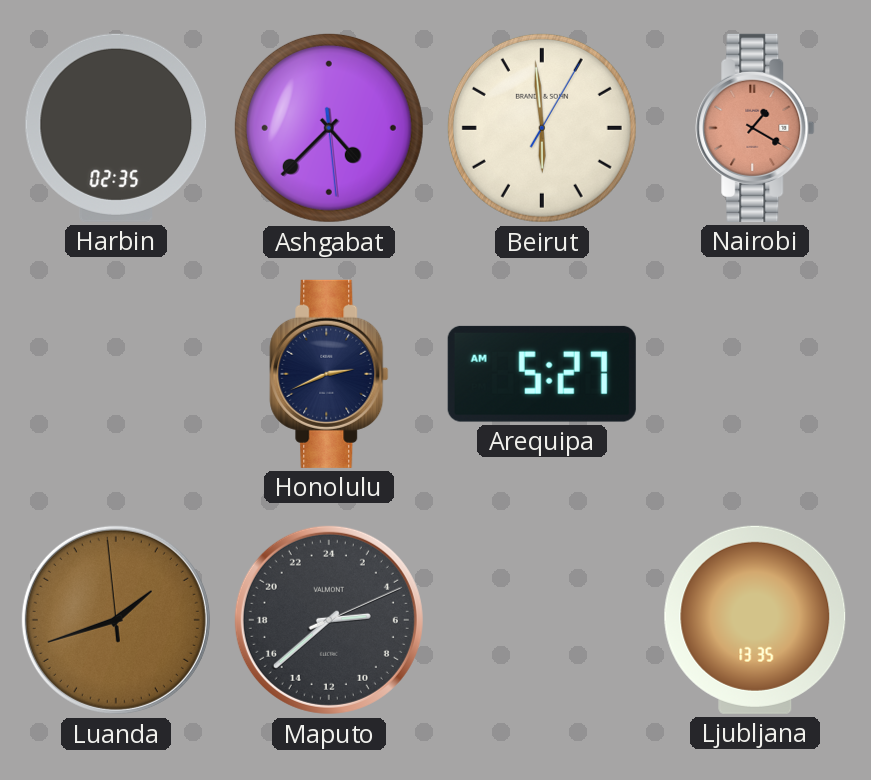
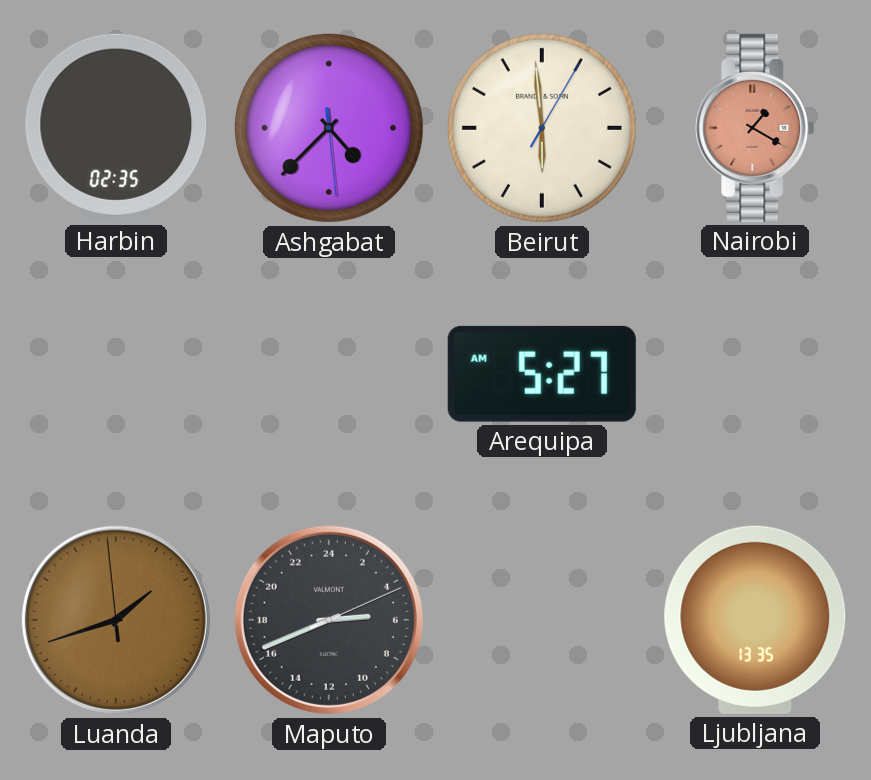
Honolulu: 2:41 -> none (329, 374)
Maputo: 5:38 -> 5:41 (329, 620)
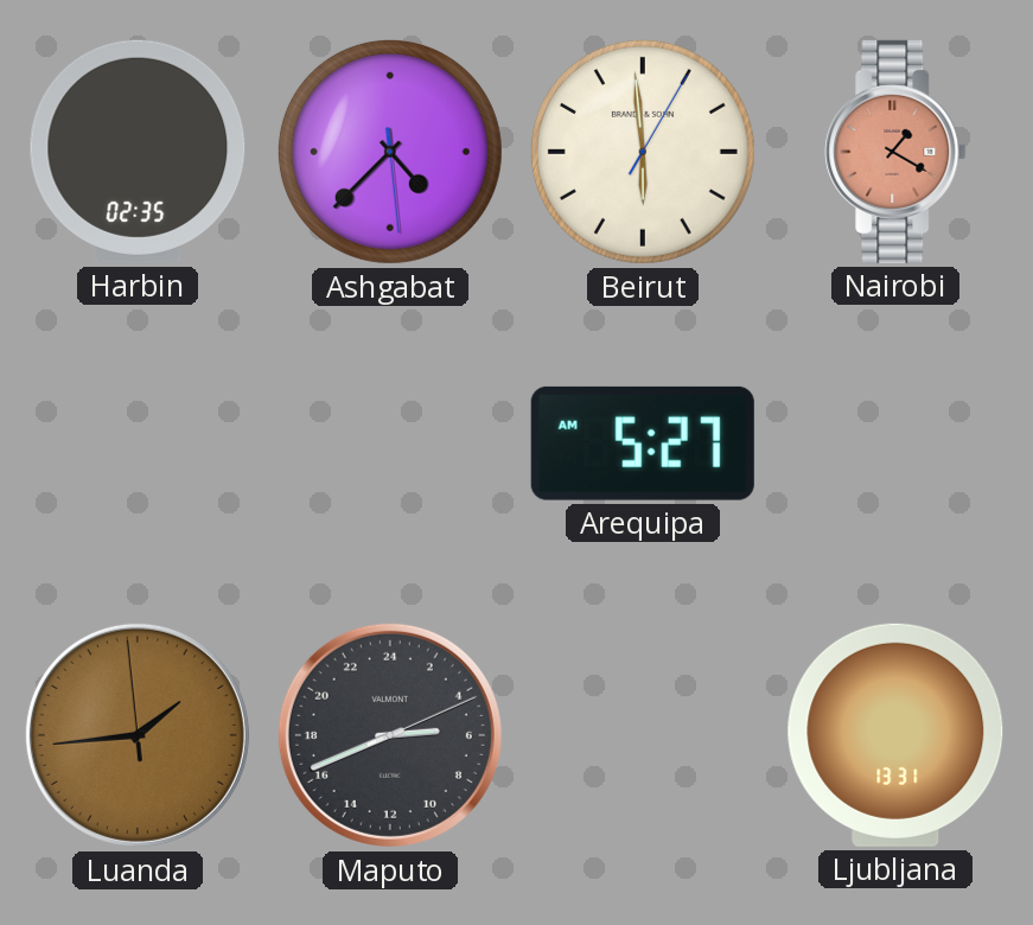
Luanda: 1:41 -> 1:43 (138, 735)
Ljubljana: 13:35 -> 13:31 (895, 735)
